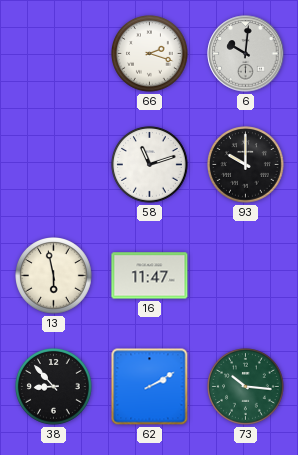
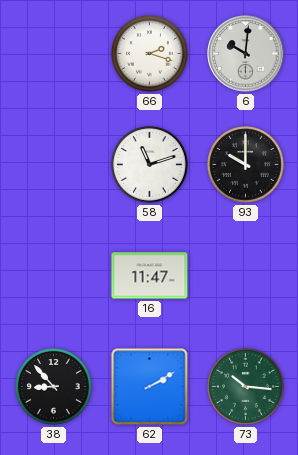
13: 5:58 -> none (54, 276)
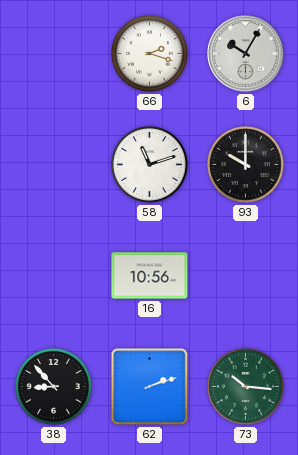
6: 10:01 -> 10:05 (246, 54)
16: 11:47 -> 10:56 (150, 276)
62: 2:10 -> 2:12 (150, 387)
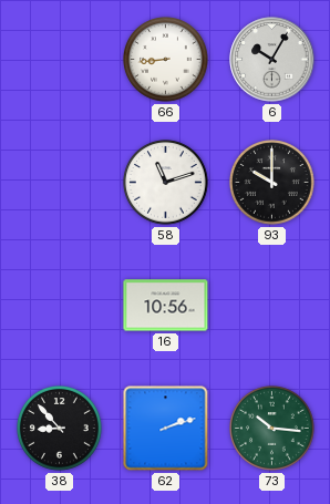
66: 2:18 -> 8:44 (166, 60)
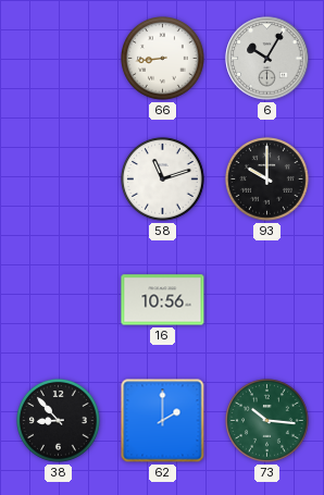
62: 2:12 -> 2:00 (163, 421)
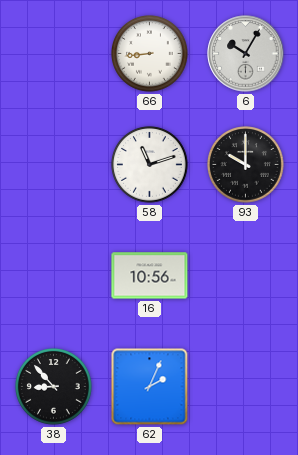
62: 2:00 -> 2:04 (150, 387)
73: 10:16 -> none (267, 421)
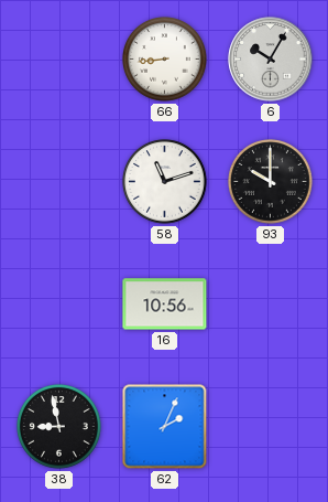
38: 8:53 -> 8:58 (59, 427)
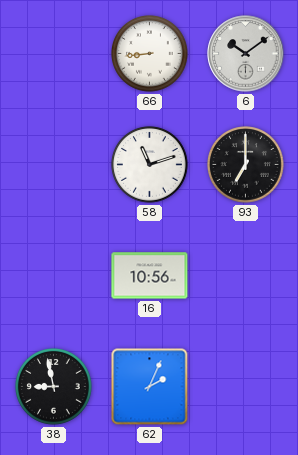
6: 10:05 -> 10:09 (246, 54)
93: 10:00 -> 7:00 (246, 165)
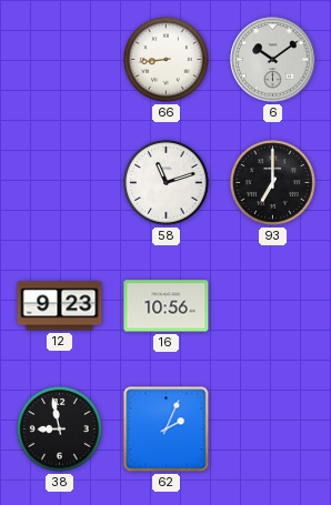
12: none -> 9:23 (60, 306)
